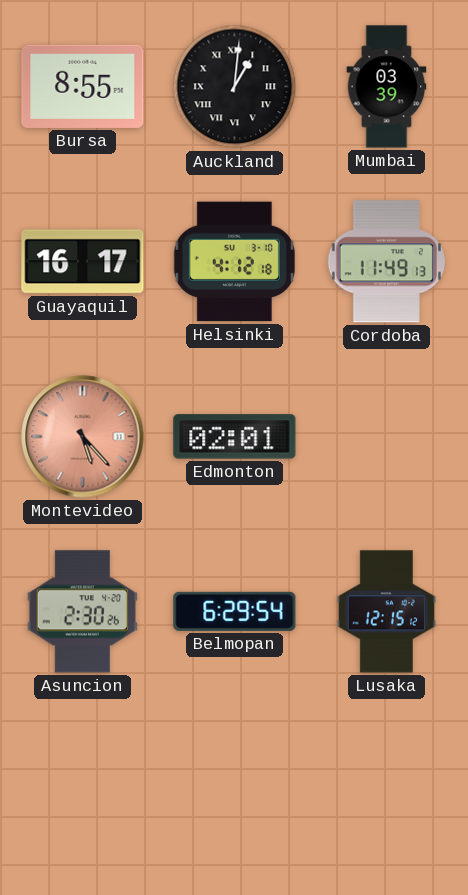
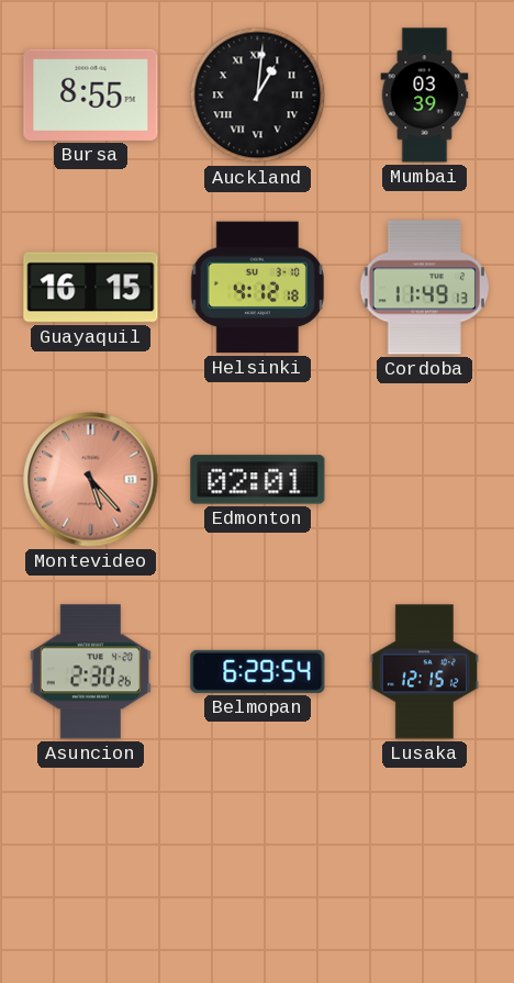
Guayaquil: 16:17 -> 16:15 (91, 288)
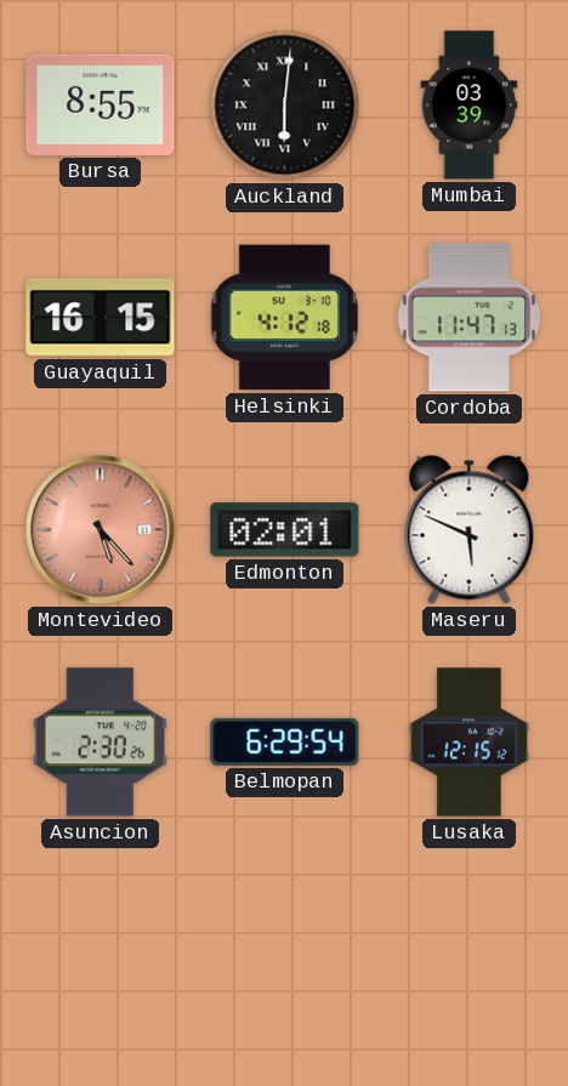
Auckland: 1:01 -> 6:01 (285, 106)
Cordoba: 11:49 -> 11:47 (468, 318)
Maseru: none -> 5:49 (470, 529)
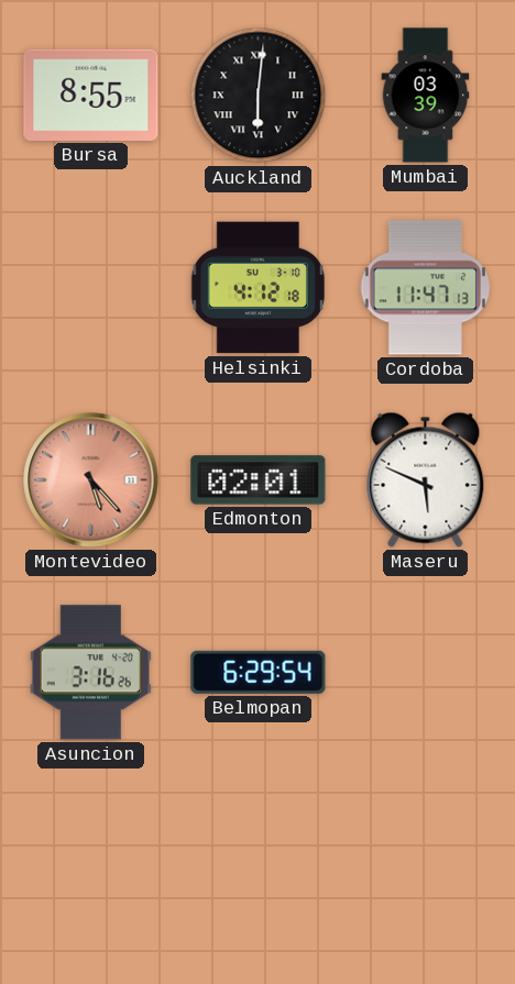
Guayaquil: 16:15 -> none (101, 318)
Asuncion: 2:30 -> 3:16 (90, 673)
Lusaka: 12:15 -> none (468, 743)
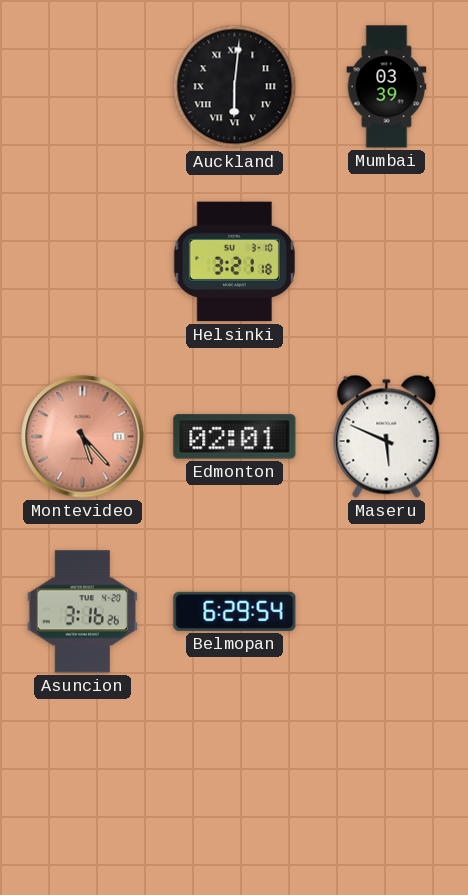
Bursa: 8:55 -> none (91, 95)
Helsinki: 4:12 -> 3:21 (234, 262)
Cordoba: 11:47 -> none (425, 288)
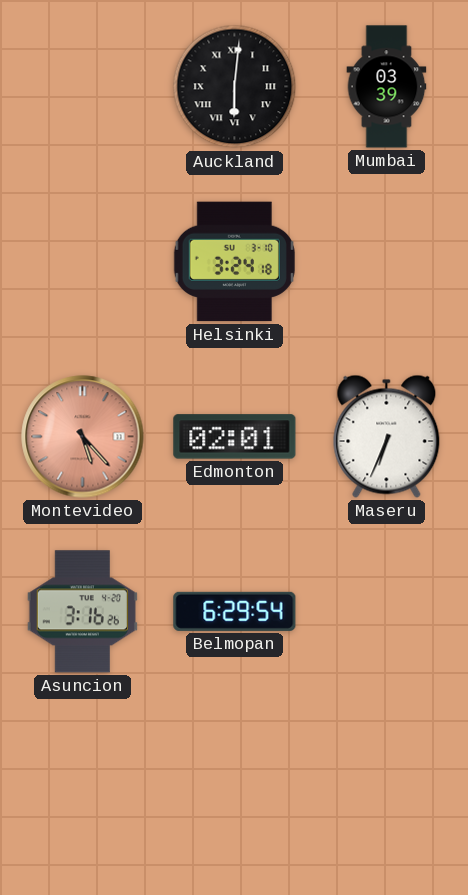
Helsinki: 3:21 -> 3:24 (234, 262)
Maseru: 5:49 -> 6:34 (387, 436)
